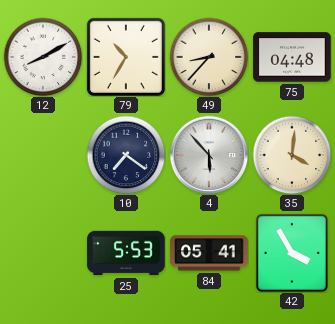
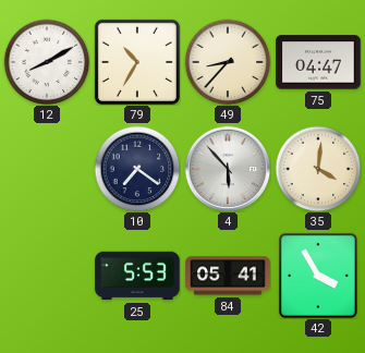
75: 04:48 -> 04:47 (318, 62)
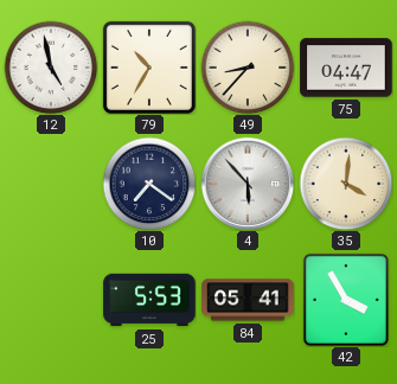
12: 8:10 -> 4:58 (51, 68)
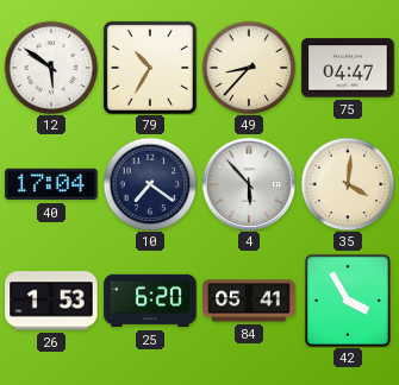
12: 4:58 -> 5:51 (51, 68)
40: none -> 17:04 (51, 184)
26: none -> 1:53 (51, 301)
25: 5:53 -> 6:20 (150, 301)
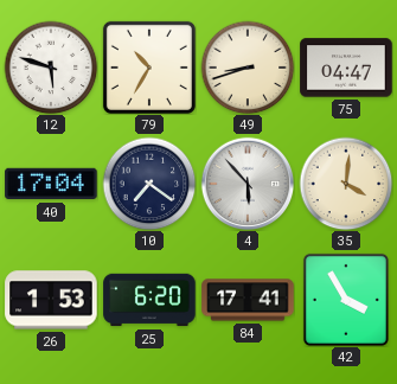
12: 5:51 -> 5:48 (51, 68)
49: 8:37 -> 8:42 (248, 68)
84: 05:41 -> 17:41 (248, 300)
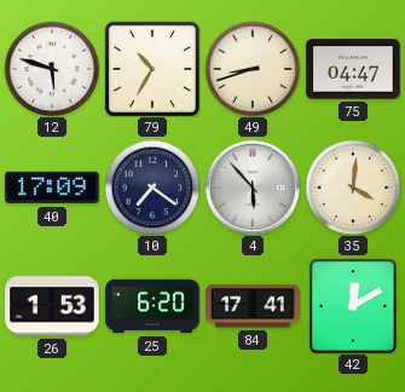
40: 17:04 -> 17:09 (52, 188)
42: 3:55 -> 12:10 (353, 306)
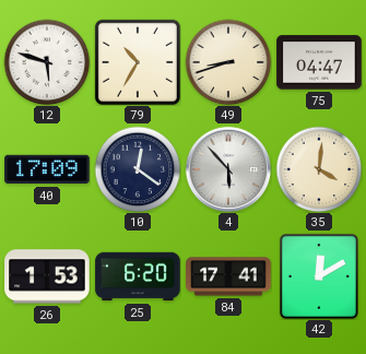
10: 7:21 -> 12:21 (138, 169)
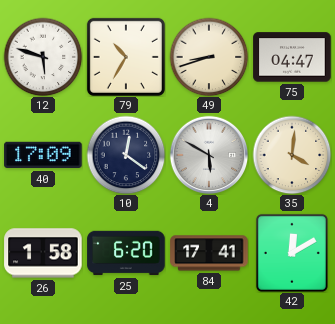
4: 5:53 -> 5:50 (209, 155)
26: 1:53 -> 1:58 (43, 253)
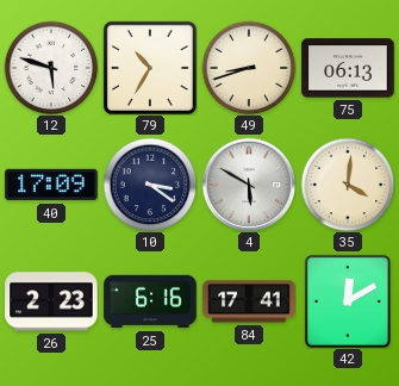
75: 04:47 -> 06:13 (348, 68)
10: 12:21 -> 3:21 (150, 185)
26: 1:58 -> 2:23 (51, 301)
25: 6:20 -> 6:16 (150, 301)
